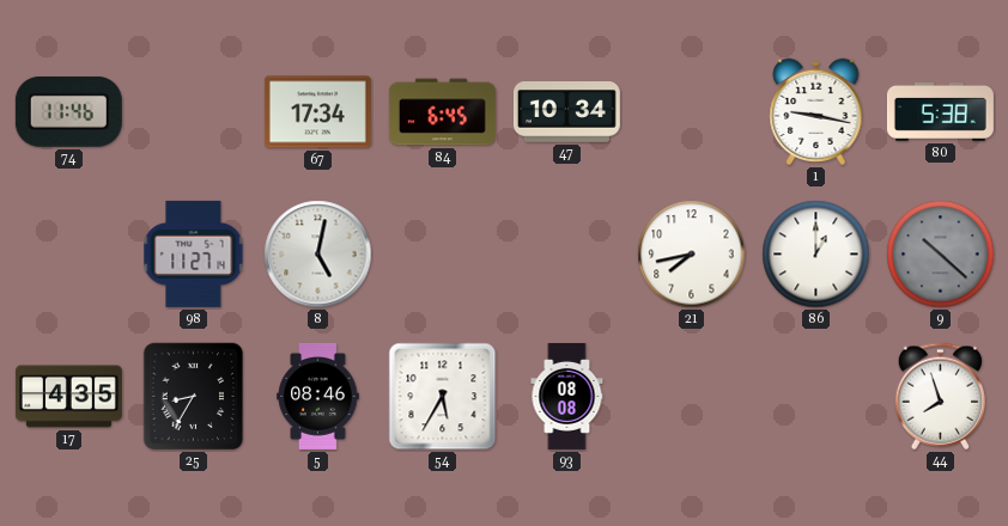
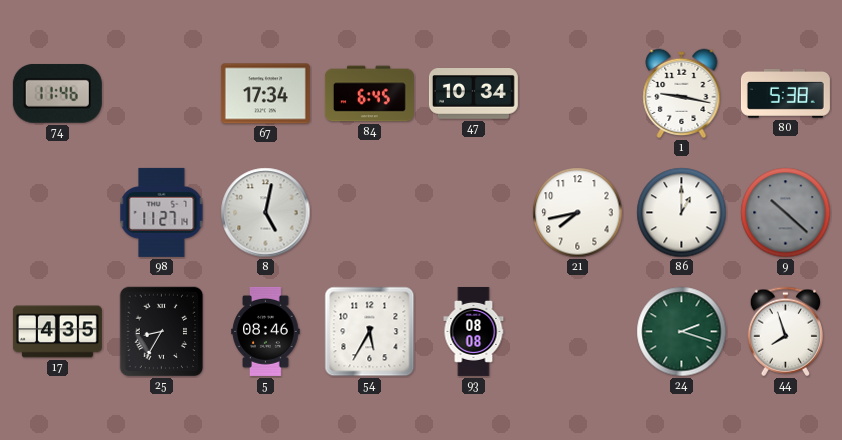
24: none -> 2:18 (682, 332)
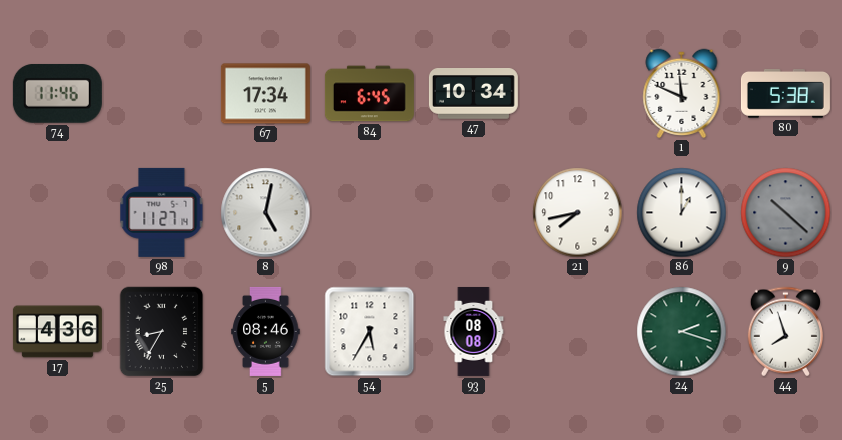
1: 9:17 -> 11:49 (682, 94)
17: 4:35 -> 4:36 (57, 332)
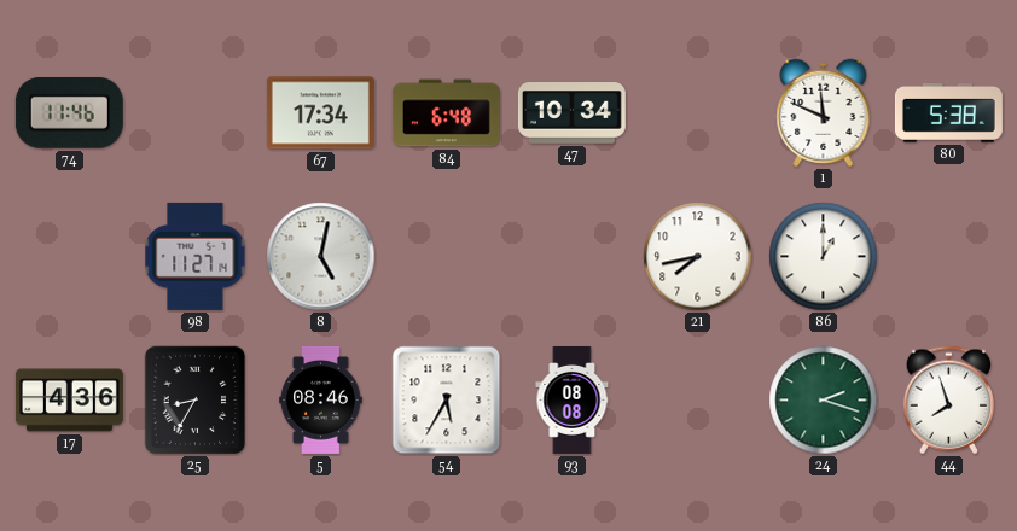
84: 6:45 -> 6:48 (446, 113)
9: 10:22 -> none (786, 213)
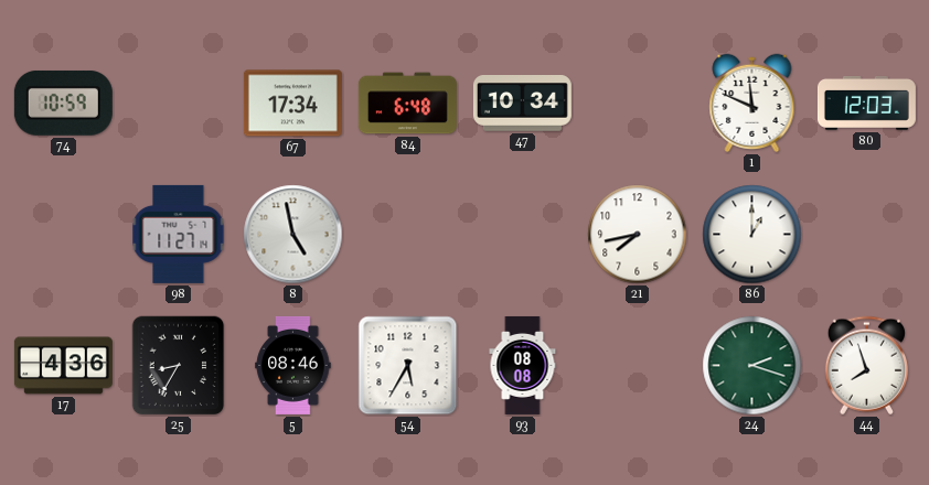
74: 11:46 -> 10:59 (63, 103)
80: 5:38 -> 12:03 (866, 103)
8: 5:02 -> 4:58 (293, 235)
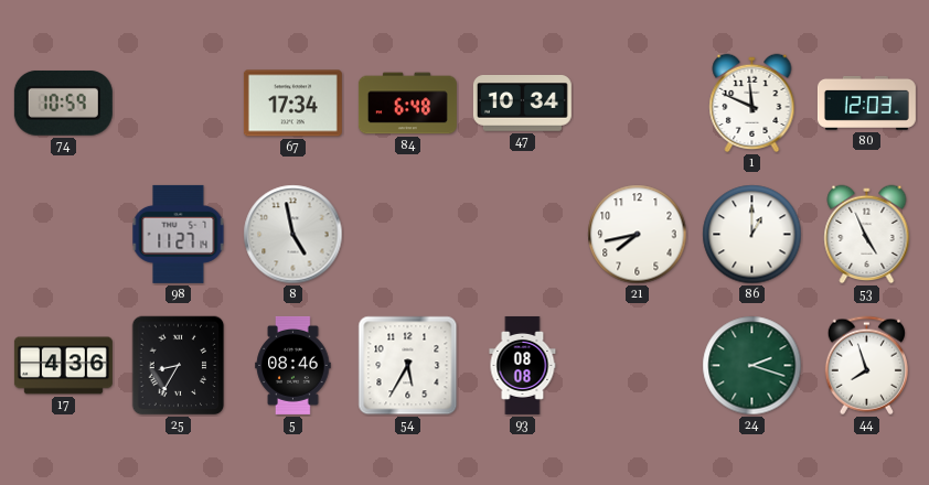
53: none -> 4:56 (867, 235)
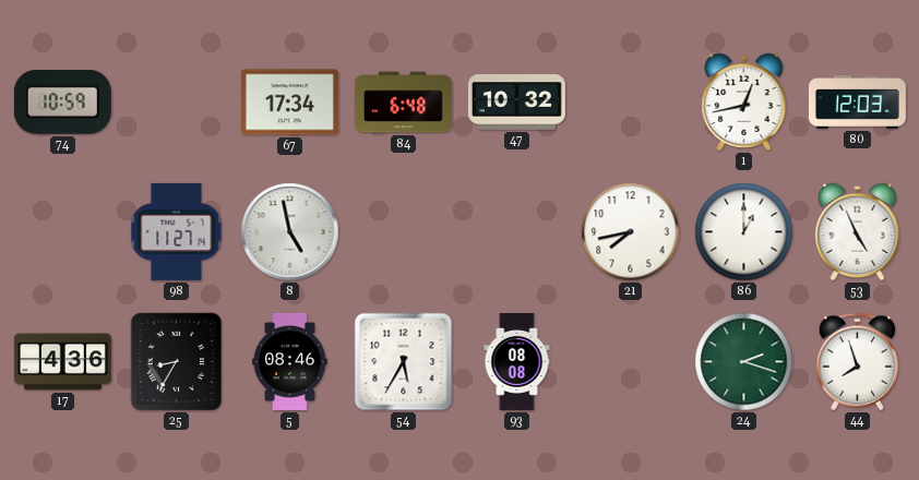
47: 10:34 -> 10:32 (516, 103)
1: 11:49 -> 12:43 (744, 103)
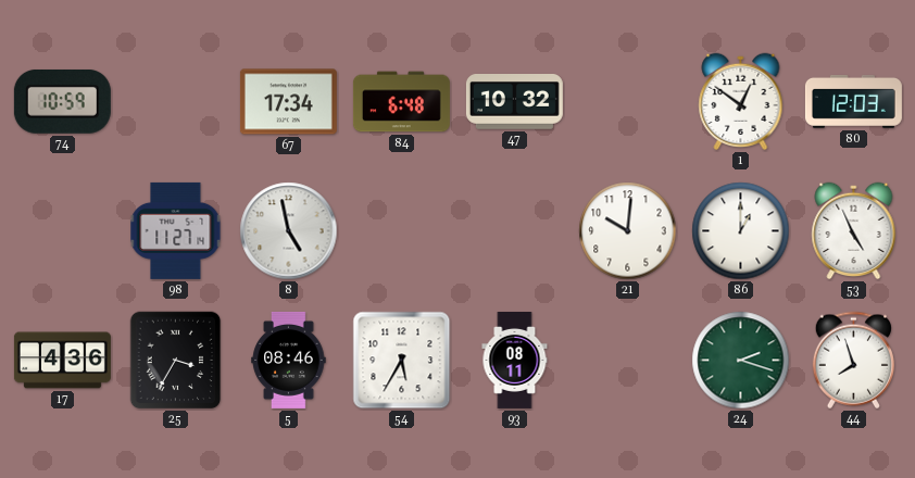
1: 12:43 -> 12:51 (741, 102)
21: 7:43 -> 10:01 (628, 231)
25: 8:35 -> 3:35 (176, 361)
93: 08:08 -> 08:11 (515, 360)
